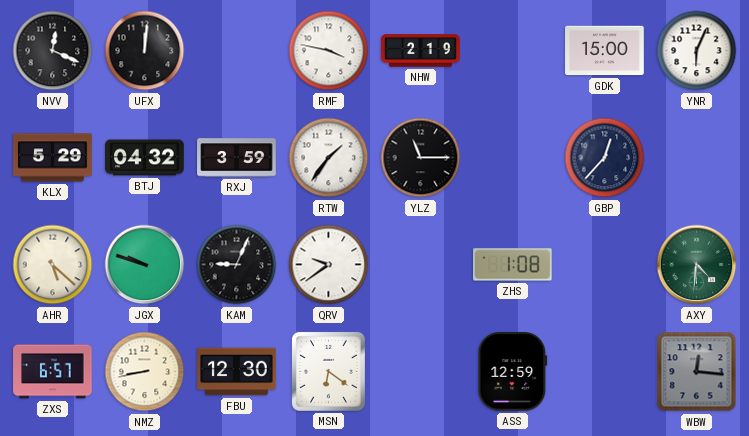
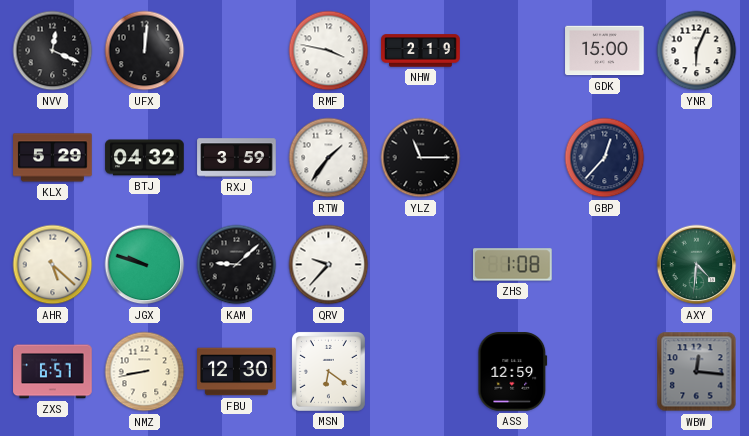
KAM: 9:04 -> 9:08 (237, 265)
QRV: 9:39 -> 9:37 (329, 265)
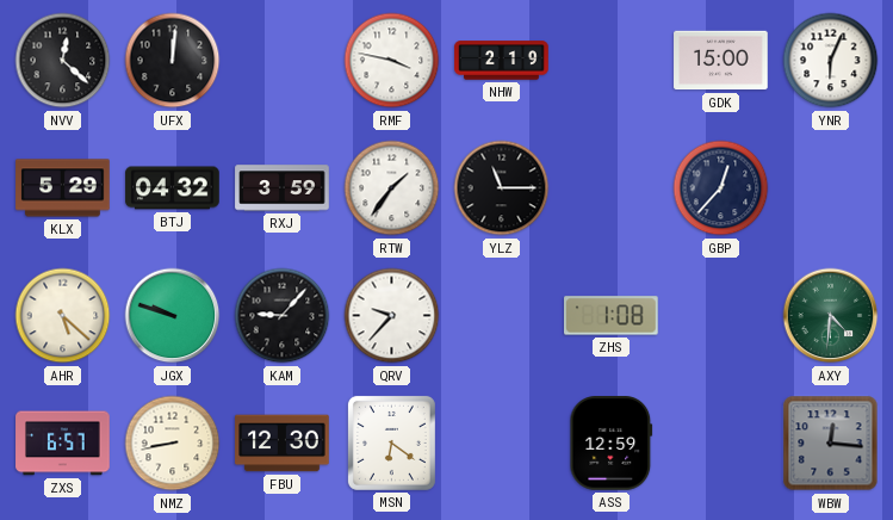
NVV: 12:19 -> 12:22 (63, 61)
KAM: 9:08 -> 9:07 (283, 316)
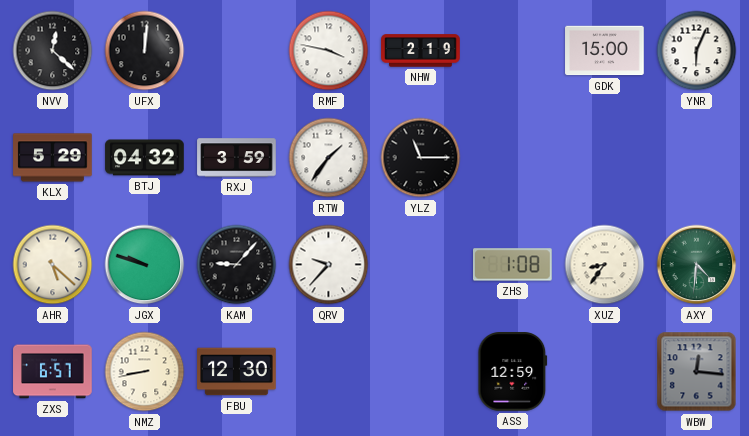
GBP: 12:37 -> none (721, 188)
XUZ: none -> 8:36 (605, 265)
MSN: 6:21 -> none (391, 442)
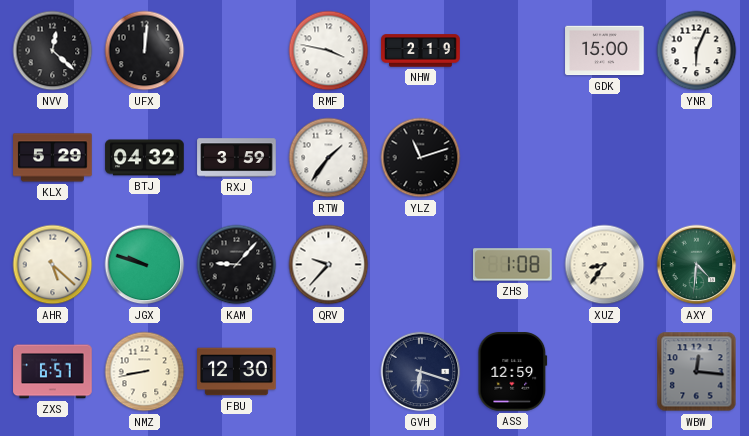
YLZ: 11:15 -> 11:12 (421, 158)
GVH: none -> 6:18 (421, 372)
